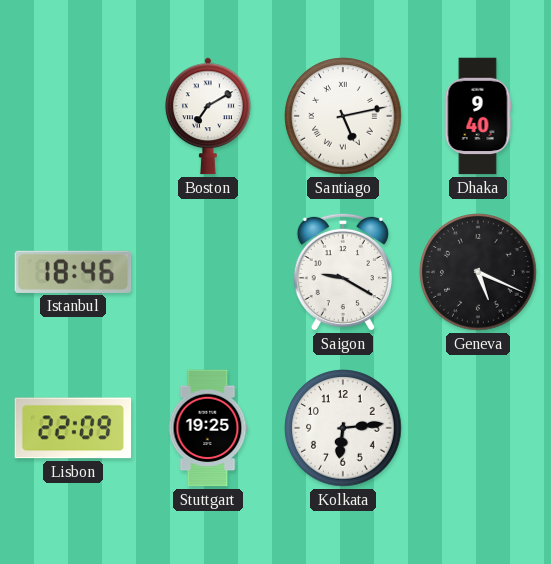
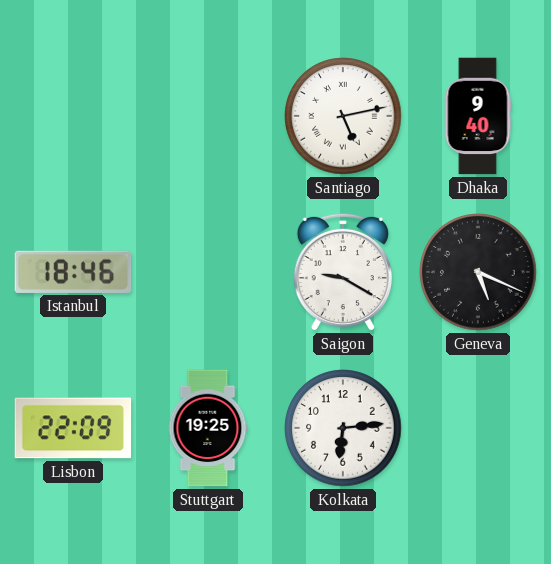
Boston: 7:10 -> none (208, 116)
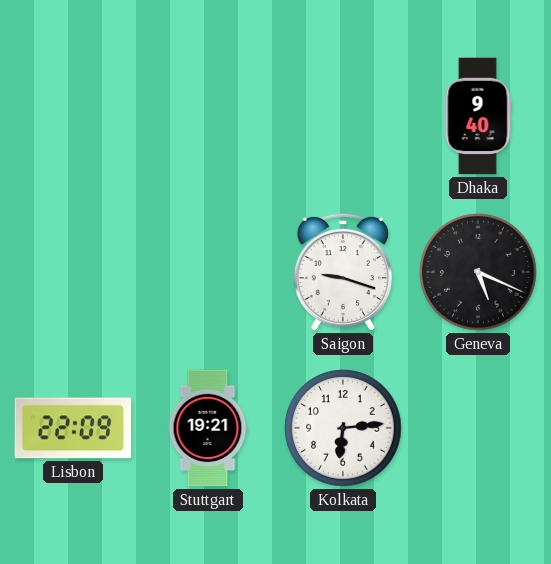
Santiago: 5:13 -> none (343, 116)
Istanbul: 18:46 -> none (73, 272)
Saigon: 9:20 -> 9:18 (343, 272)
Stuttgart: 19:25 -> 19:21 (208, 428)
